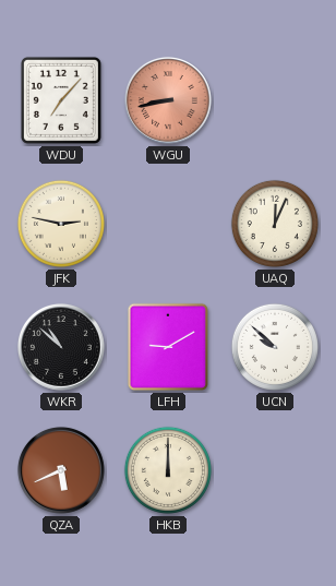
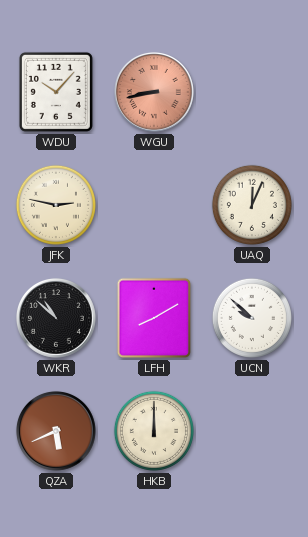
WDU: 7:07 -> 10:07 (56, 92)
LFH: 9:10 -> 8:10 (154, 318)
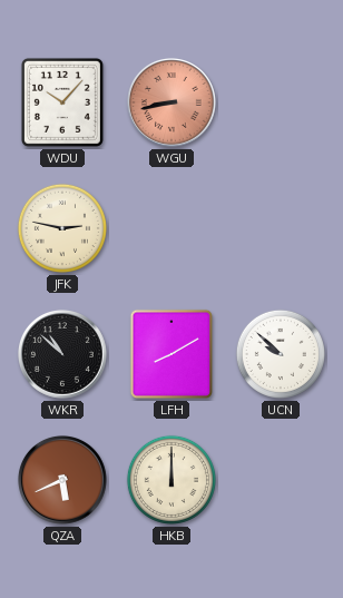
UAQ: 12:04 -> none (252, 205)
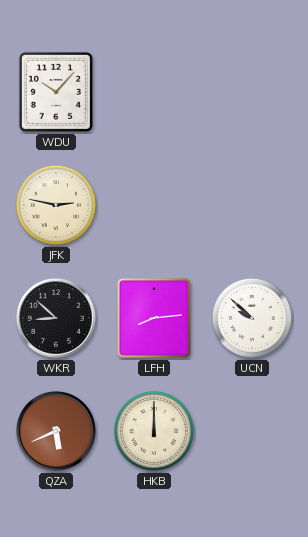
WGU: 8:43 -> none (171, 102)
WKR: 10:52 -> 8:52 (56, 318)
LFH: 8:10 -> 8:14 (154, 318)
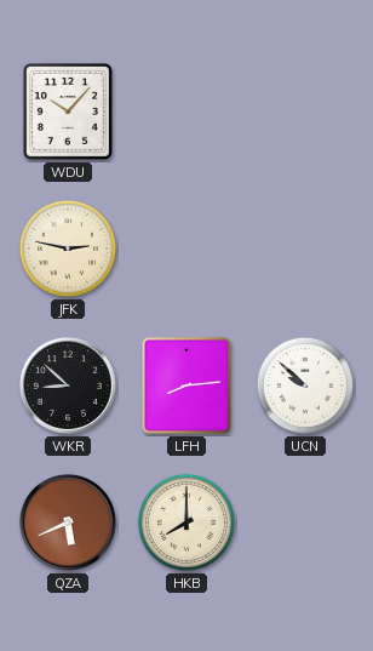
HKB: 12:00 -> 8:00 (187, 522)
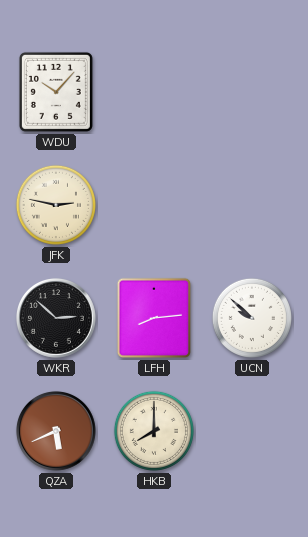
WKR: 8:52 -> 2:52 (56, 318)
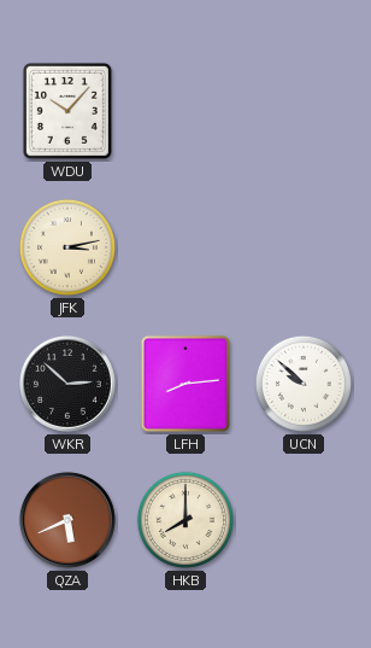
JFK: 2:47 -> 3:13 (67, 247)
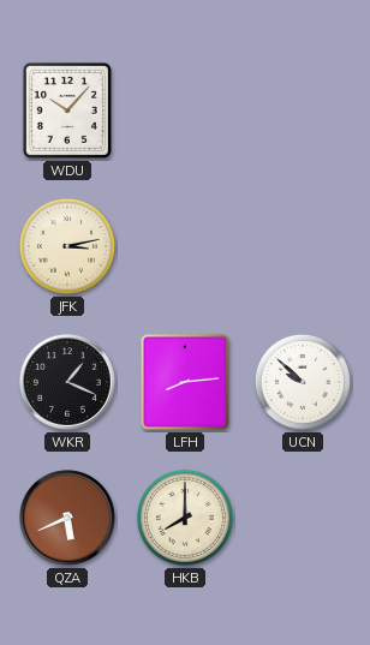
WKR: 2:52 -> 1:19 (67, 382)
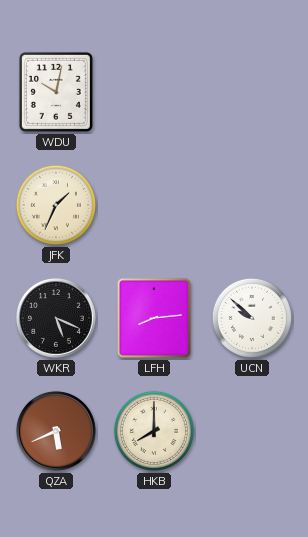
WDU: 10:07 -> 10:02 (56, 92)
JFK: 3:13 -> 1:34 (56, 205)
WKR: 1:19 -> 5:19 (56, 318)
